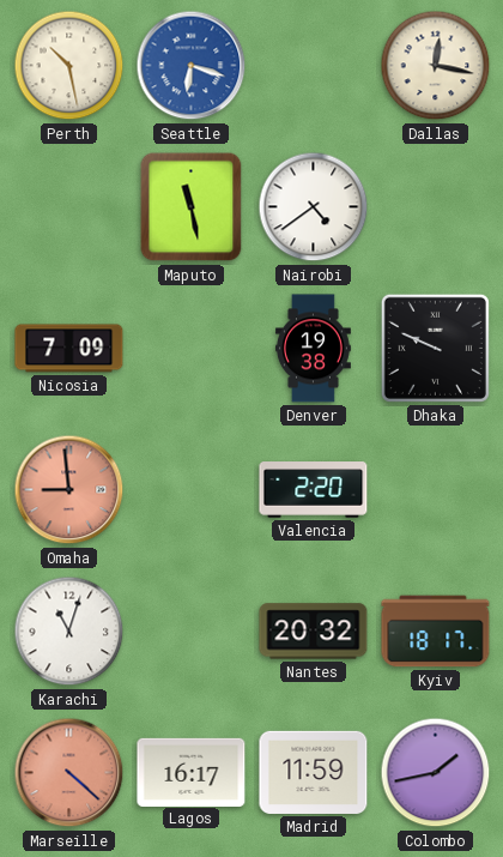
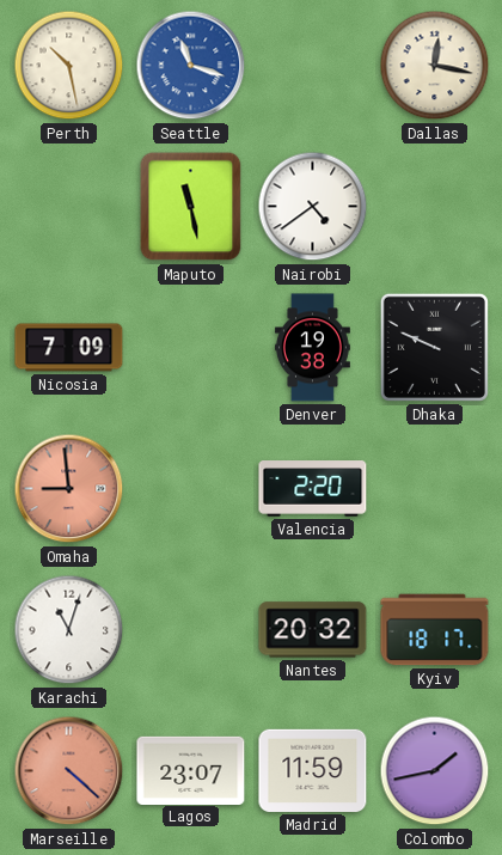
Seattle: 6:18 -> 11:18 (191, 66)
Lagos: 16:17 -> 23:07 (191, 770)
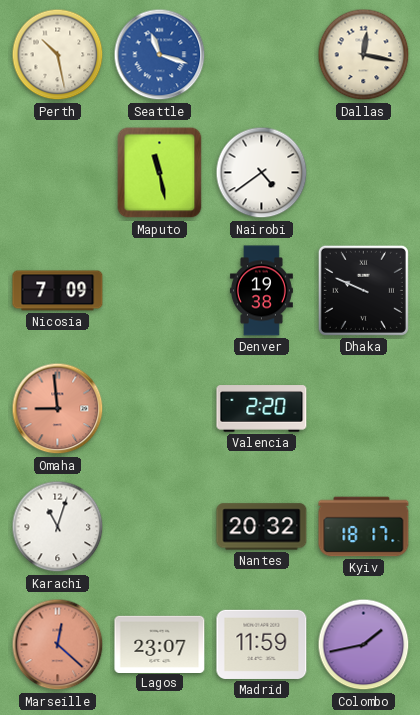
Marseille: 4:22 -> 12:22 (58, 645)
